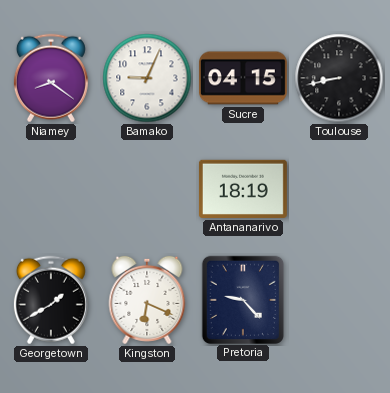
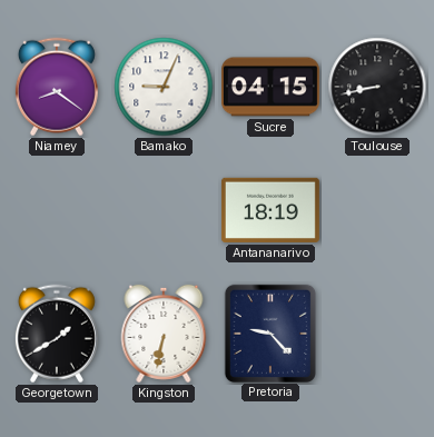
Kingston: 6:19 -> 6:32 (164, 334)
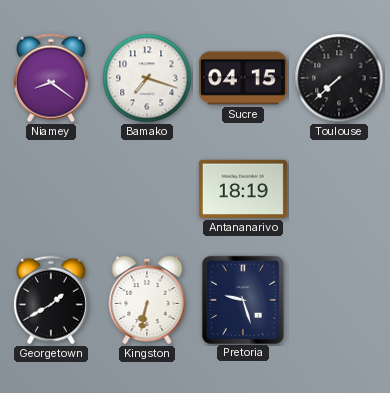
Bamako: 9:04 -> 7:18 (147, 78)
Toulouse: 8:43 -> 7:38 (339, 78)
Pretoria: 9:23 -> 9:27 (242, 299)
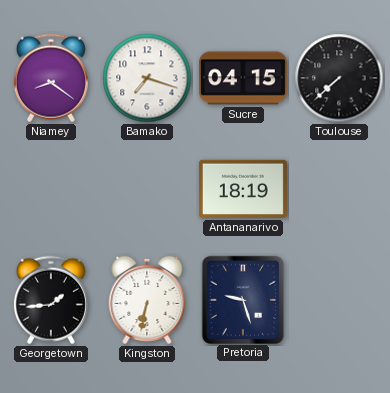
Georgetown: 1:40 -> 1:44 (51, 300)
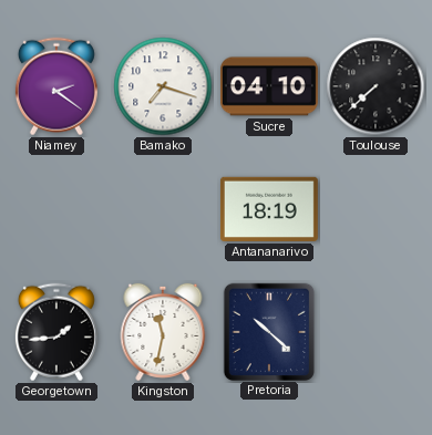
Niamey: 8:21 -> 2:21 (56, 86)
Sucre: 04:15 -> 04:10 (269, 86)
Kingston: 6:32 -> 11:32 (163, 332)
Pretoria: 9:27 -> 10:22 (268, 331)
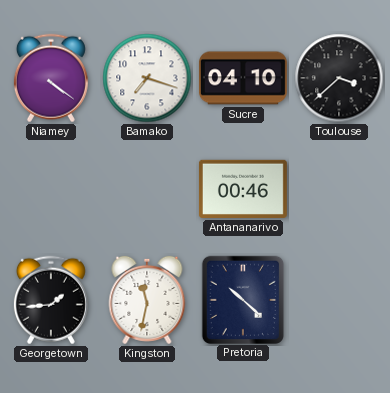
Niamey: 2:21 -> 4:21 (51, 78)
Toulouse: 7:38 -> 3:38 (339, 78)
Antananarivo: 18:19 -> 00:46 (243, 189)
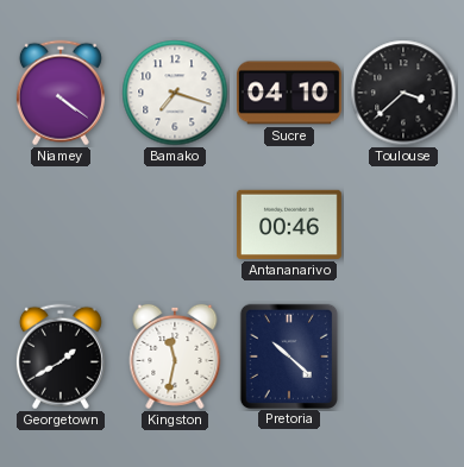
Georgetown: 1:44 -> 1:40 (61, 356)
